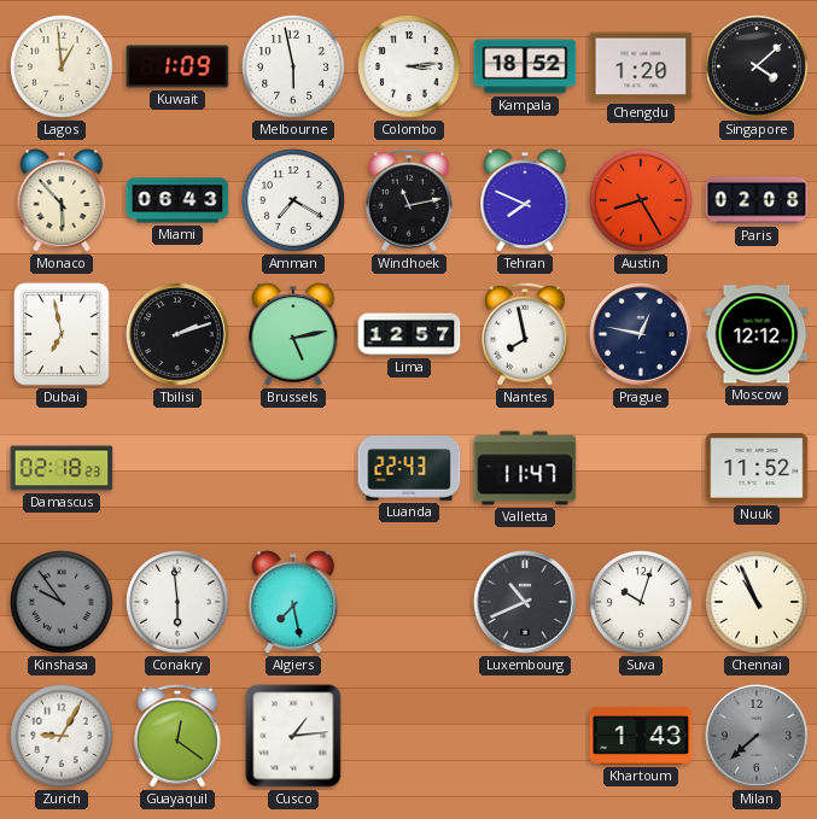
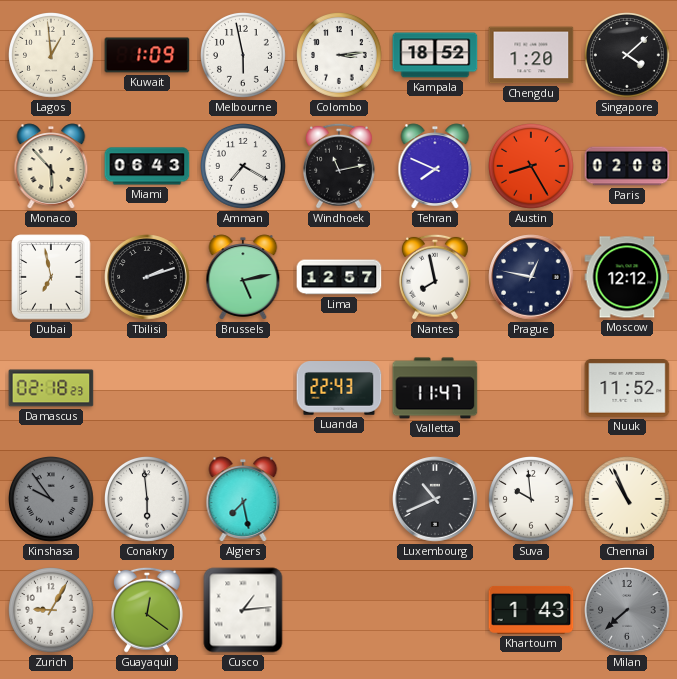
Suva: 10:03 -> 9:59 (532, 500)
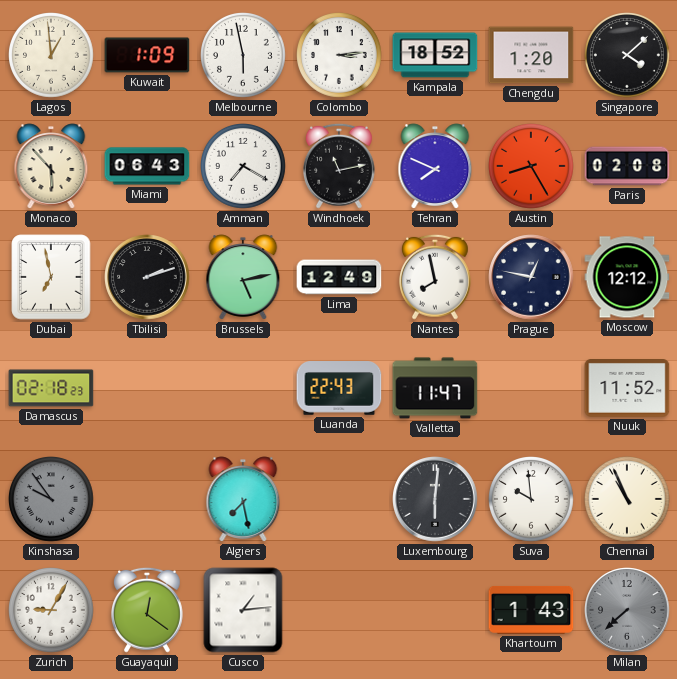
Lima: 12:57 -> 12:49 (339, 277)
Conakry: 5:59 -> none (148, 500)
Luxembourg: 10:41 -> 6:01 (435, 499)
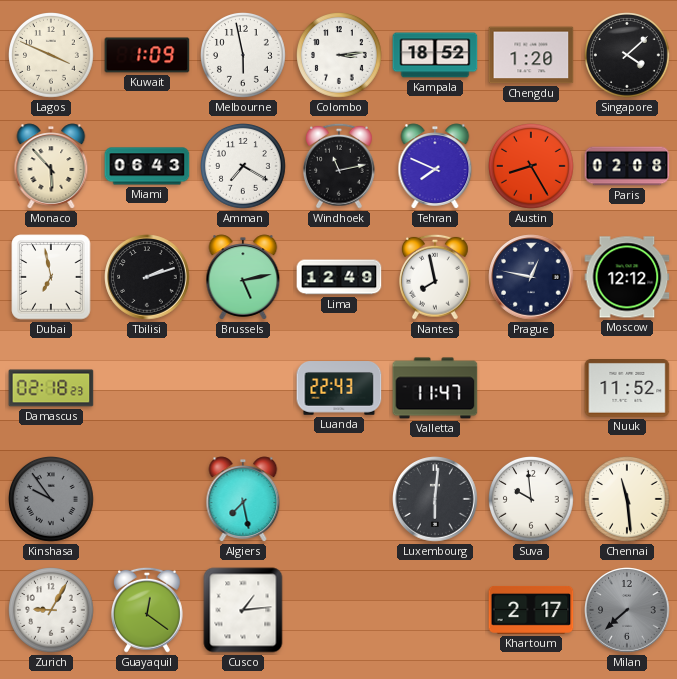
Lagos: 12:59 -> 3:49 (52, 56)
Chennai: 10:56 -> 11:29 (628, 500)
Khartoum: 1:43 -> 2:17 (531, 610)
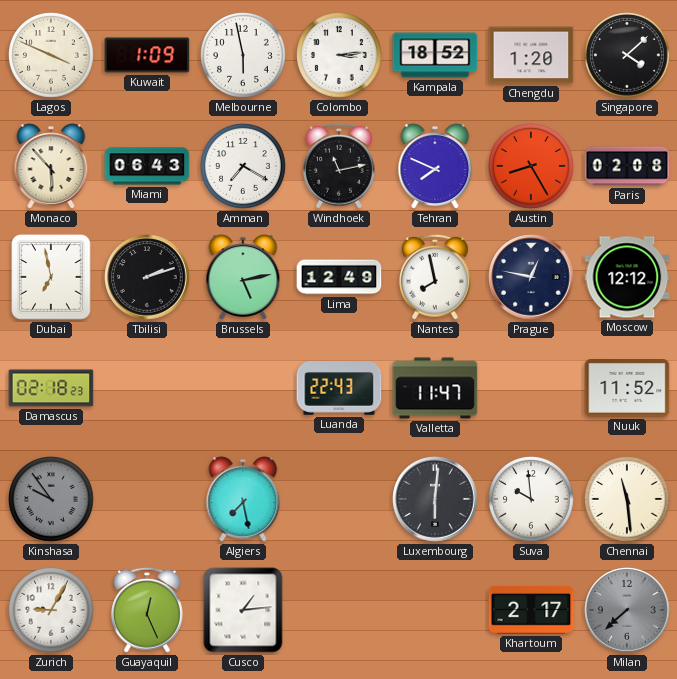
Guayaquil: 12:21 -> 12:26 (148, 610)
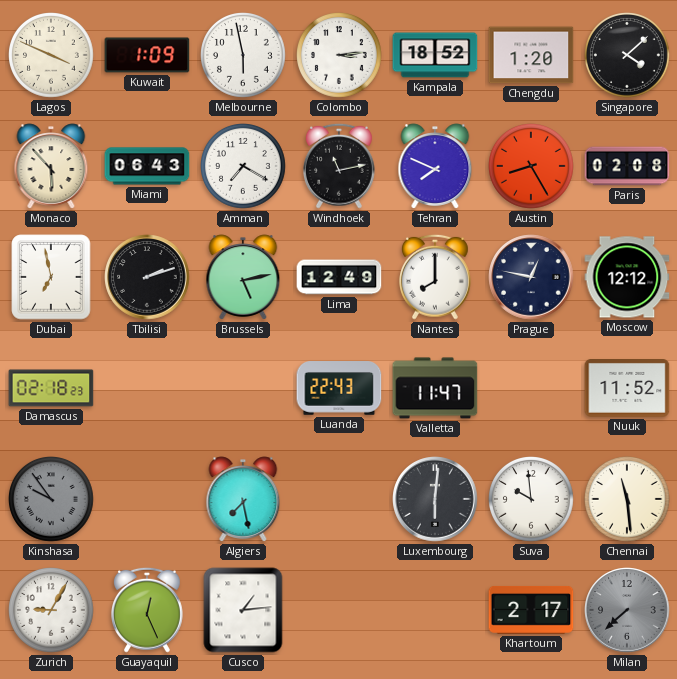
Nantes: 7:58 -> 8:00 (436, 277)
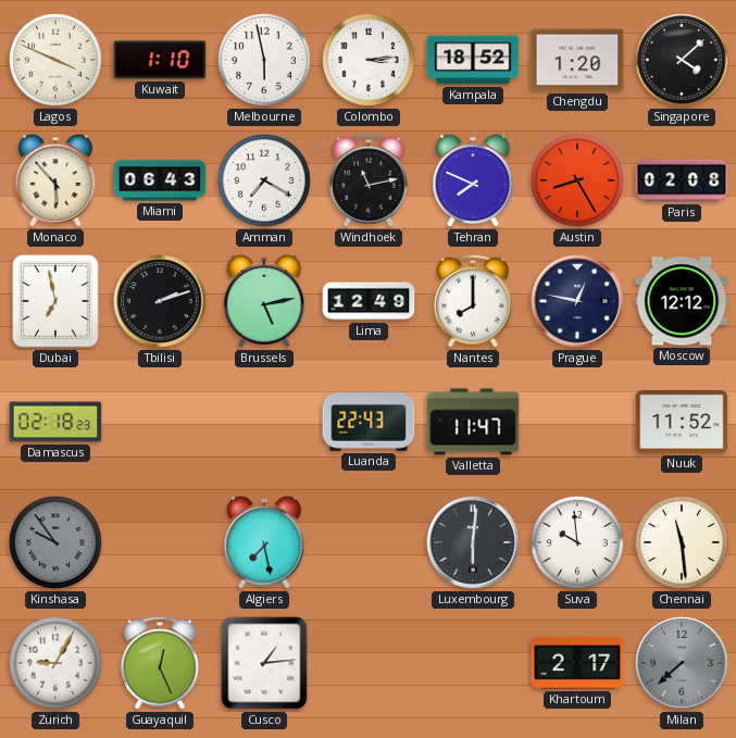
Kuwait: 1:09 -> 1:10 (160, 60)
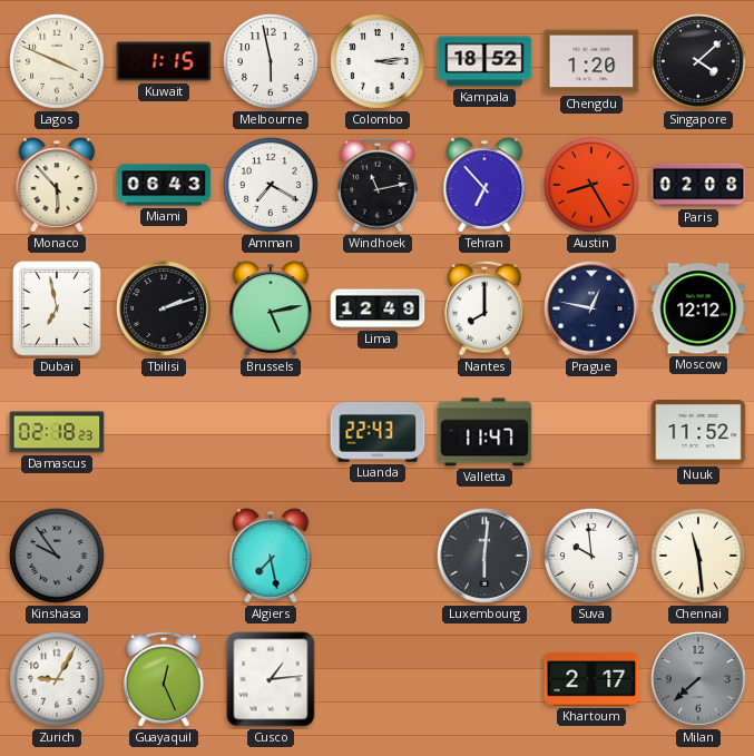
Kuwait: 1:10 -> 1:15 (164, 61)
Tehran: 7:49 -> 6:53 (484, 185)
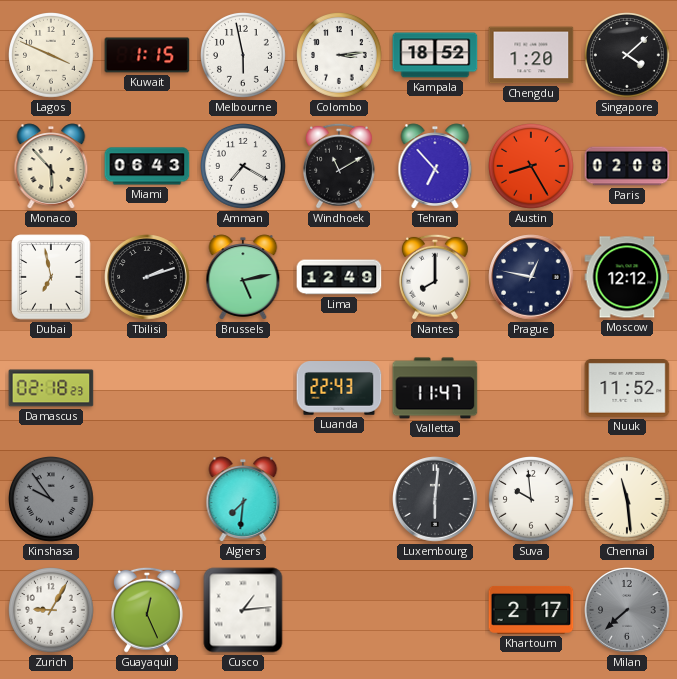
Windhoek: 11:13 -> 11:10 (340, 166)
Algiers: 7:28 -> 7:31 (243, 499)
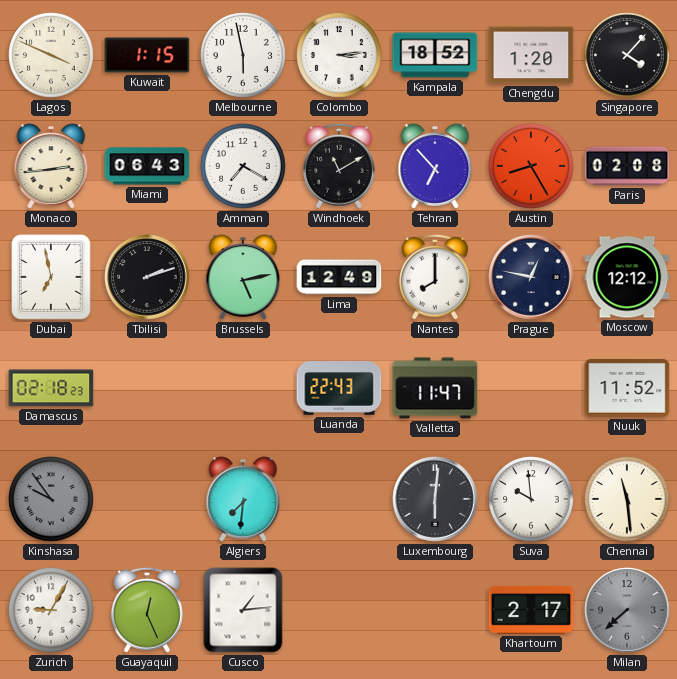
Singapore: 4:08 -> 4:07 (628, 56)
Monaco: 5:53 -> 2:44 (51, 166)
